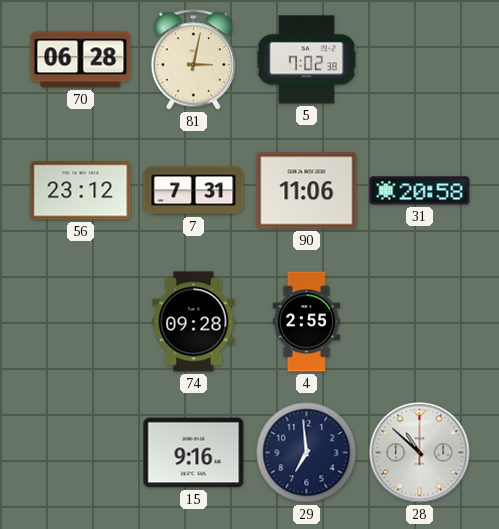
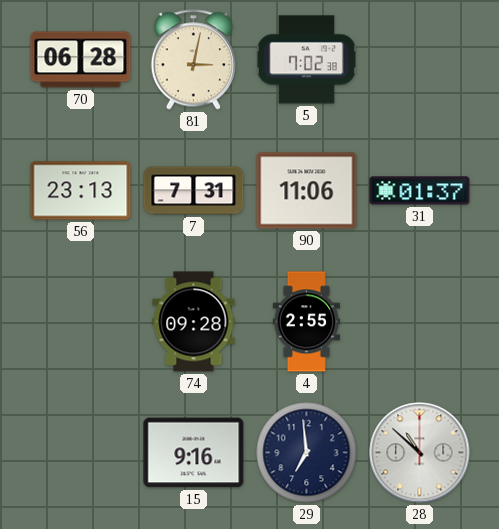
56: 23:12 -> 23:13 (81, 191)
31: 20:58 -> 01:37 (420, 191)
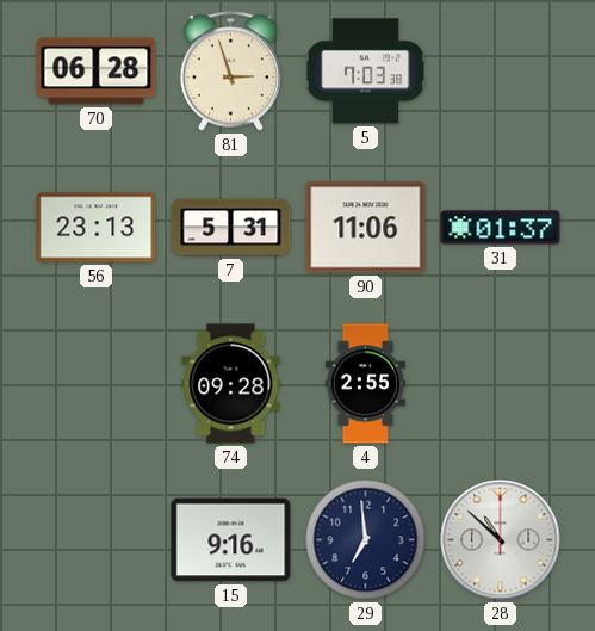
81: 3:02 -> 2:57 (230, 72)
5: 7:02 -> 7:03 (365, 72)
7: 7:31 -> 5:31 (231, 228)
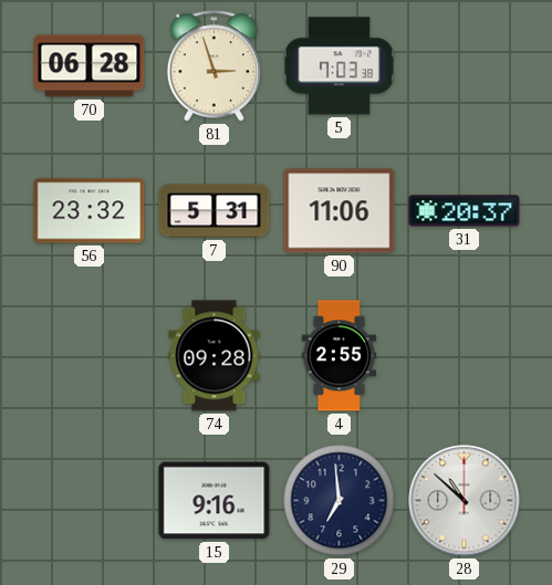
56: 23:13 -> 23:32 (90, 211)
31: 01:37 -> 20:37 (465, 211)
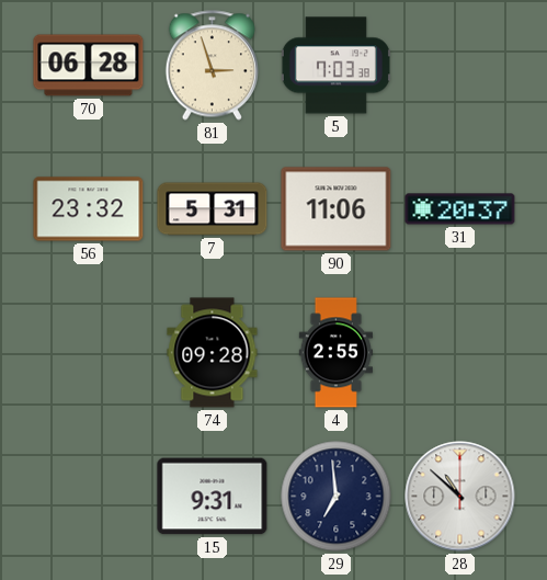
15: 9:16 -> 9:31 (213, 497)
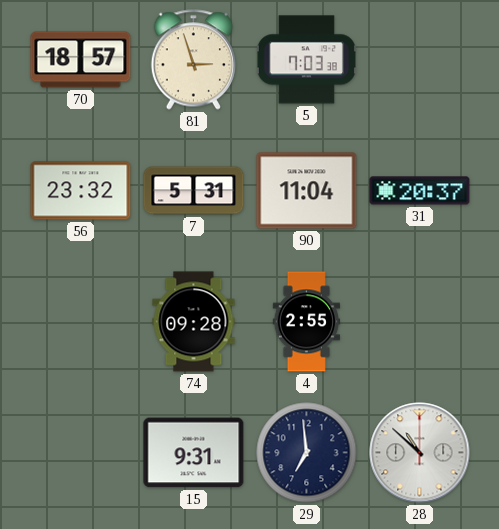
70: 06:28 -> 18:57 (81, 60)
90: 11:06 -> 11:04 (307, 191)
